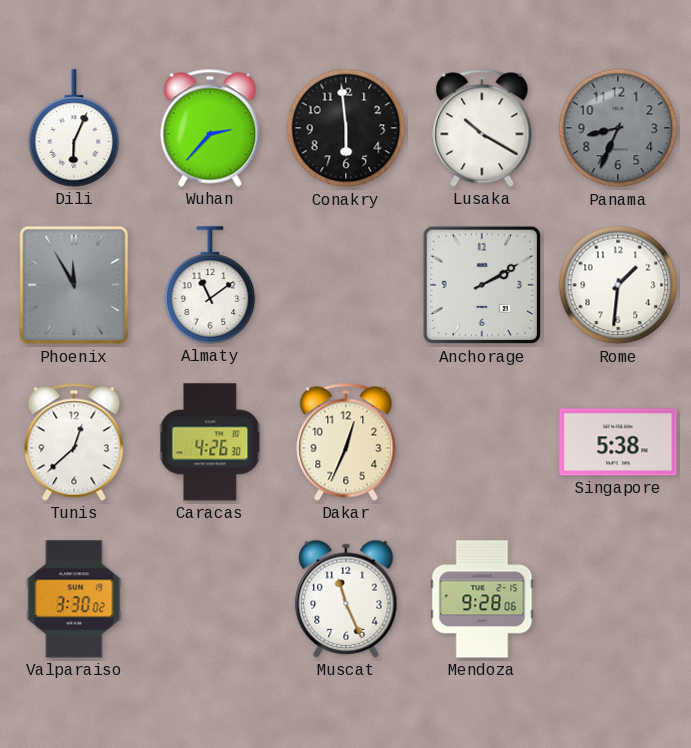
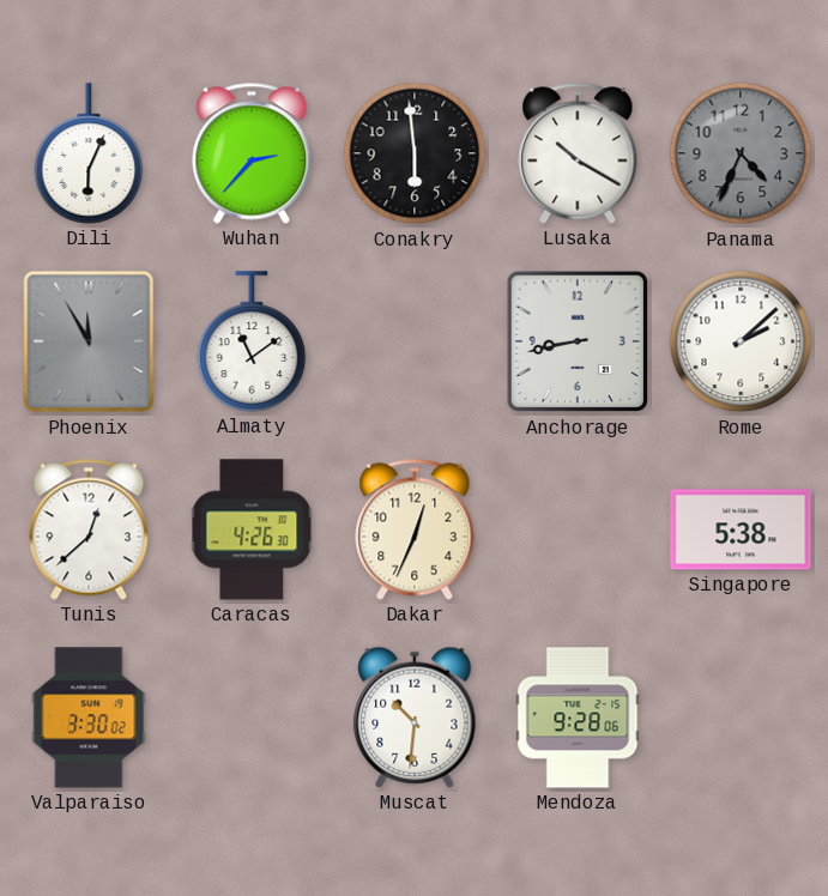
Panama: 8:34 -> 4:34 (741, 153)
Anchorage: 2:10 -> 8:43 (578, 341)
Rome: 1:31 -> 2:08 (741, 341)
Muscat: 11:26 -> 10:31 (415, 718)
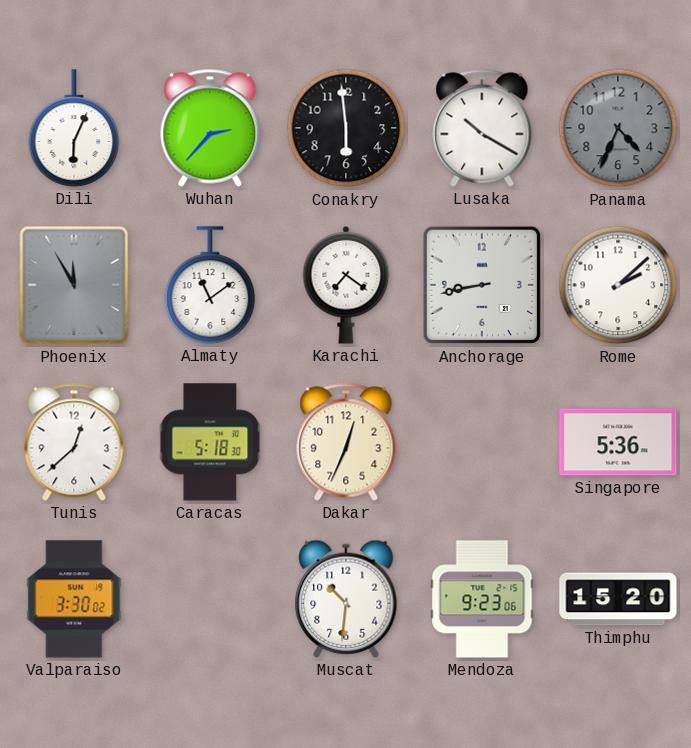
Karachi: none -> 7:21 (346, 285)
Caracas: 4:26 -> 5:18 (210, 442)
Singapore: 5:38 -> 5:36 (618, 442)
Mendoza: 9:28 -> 9:23 (482, 599)
Thimphu: none -> 15:20 (618, 599)
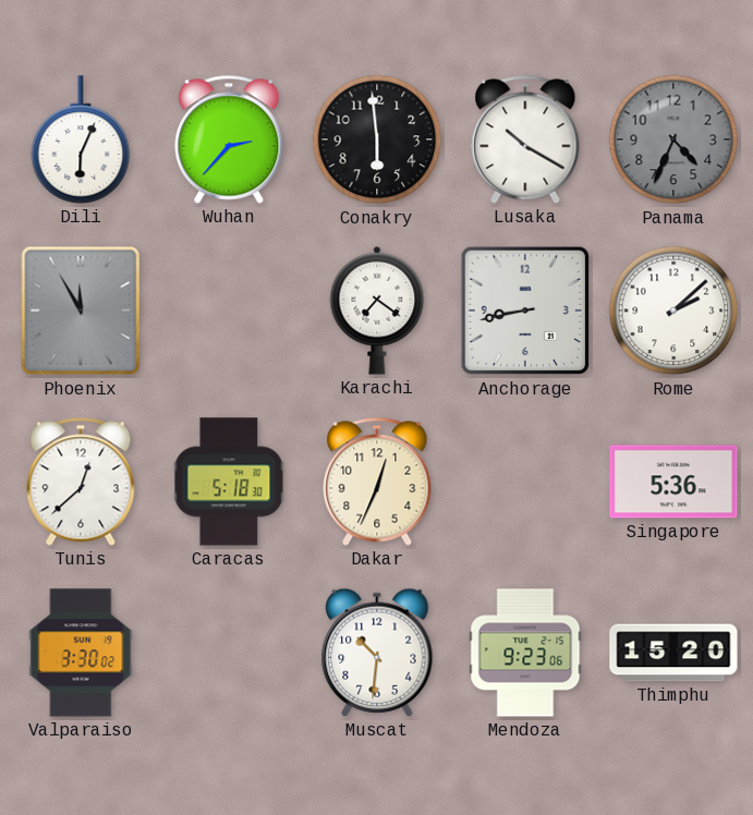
Almaty: 11:09 -> none (210, 285)
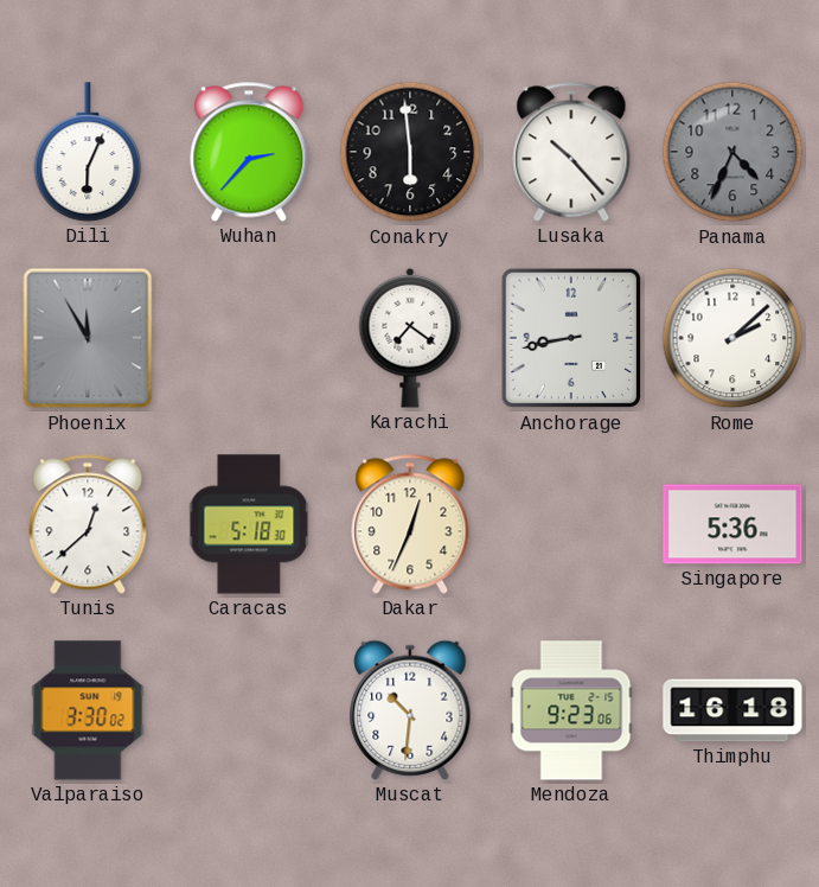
Lusaka: 10:20 -> 10:23 (571, 152)
Thimphu: 15:20 -> 16:18 (732, 710)
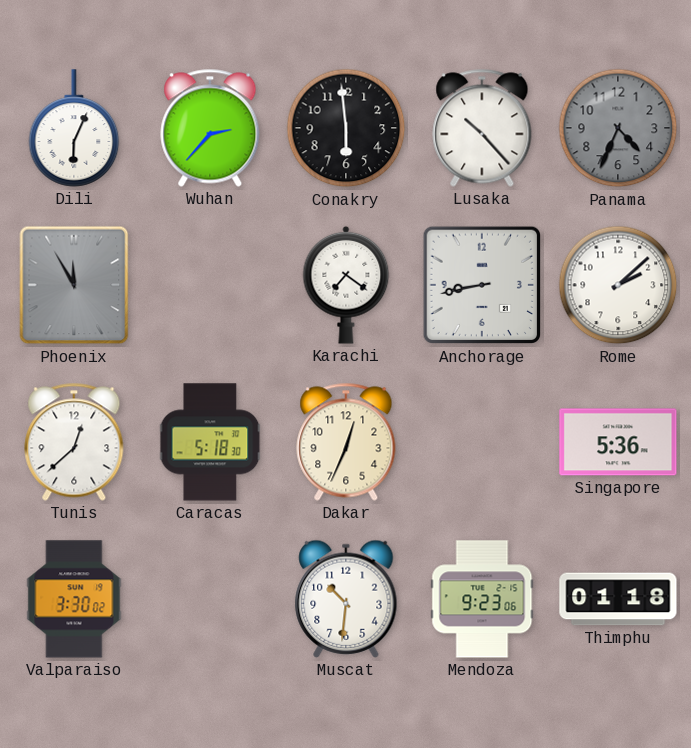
Thimphu: 16:18 -> 01:18 (618, 599)
